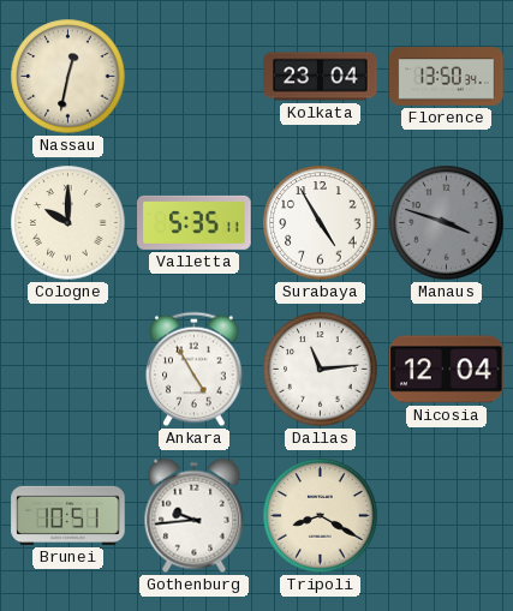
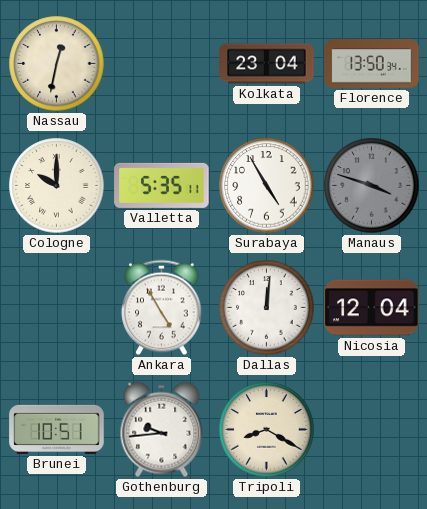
Dallas: 11:14 -> 12:01 (267, 308)
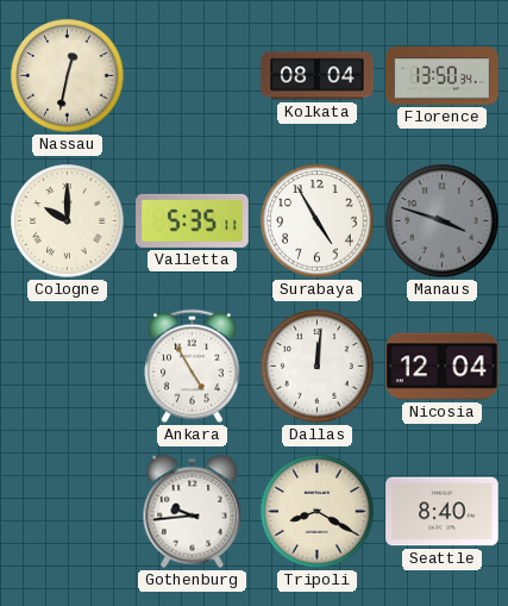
Kolkata: 23:04 -> 08:04 (318, 76)
Brunei: 10:51 -> none (57, 429)
Seattle: none -> 8:40 (443, 512)
